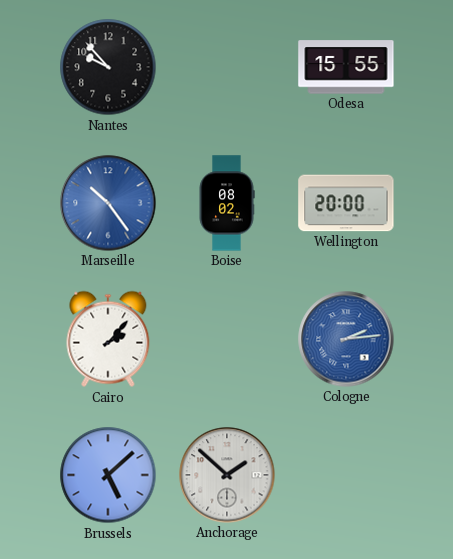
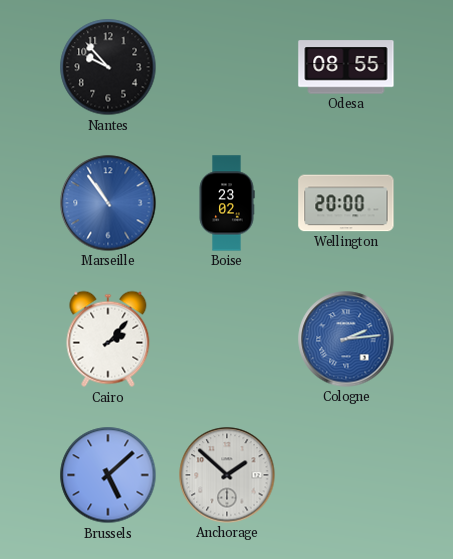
Odesa: 15:55 -> 08:55 (346, 67)
Marseille: 10:24 -> 10:54 (108, 203)
Boise: 08:02 -> 23:02 (227, 203)
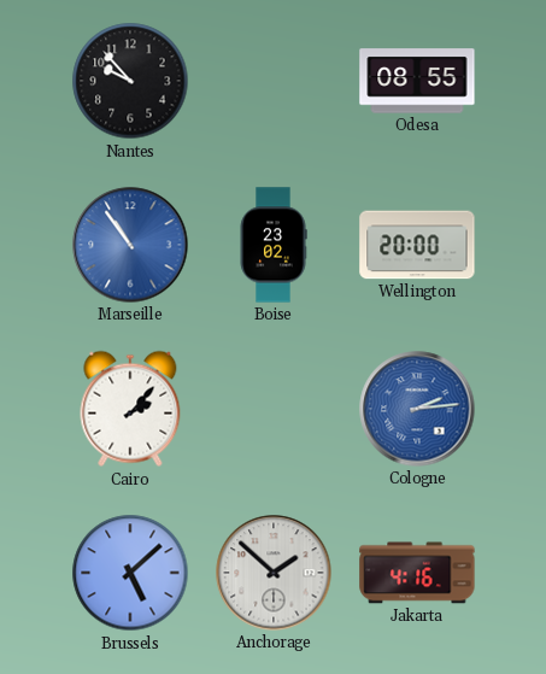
Jakarta: none -> 4:16 (417, 573)
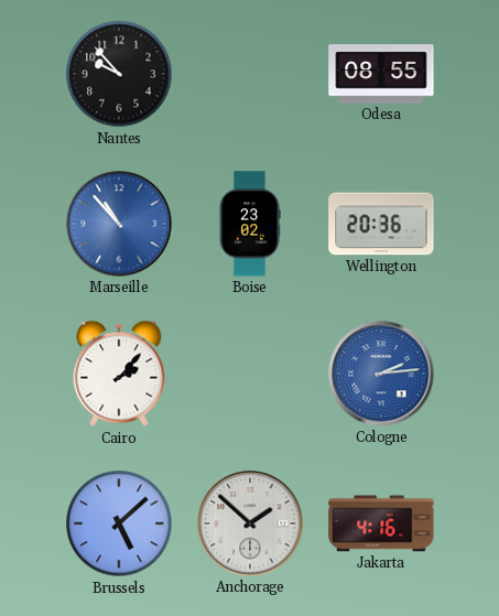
Marseille: 10:54 -> 10:53 (119, 224)
Wellington: 20:00 -> 20:36 (381, 224)
